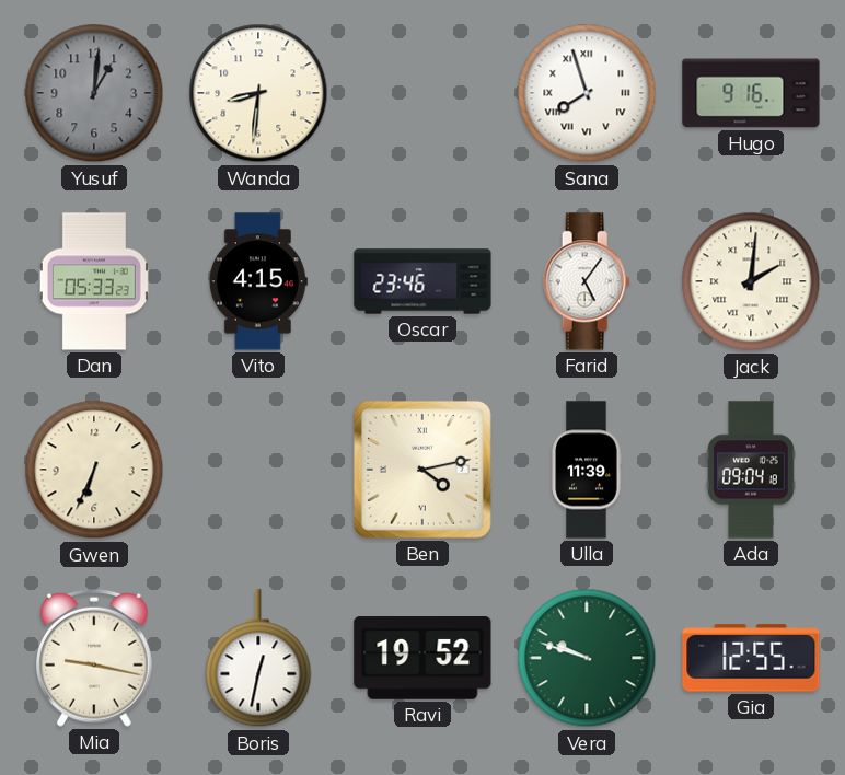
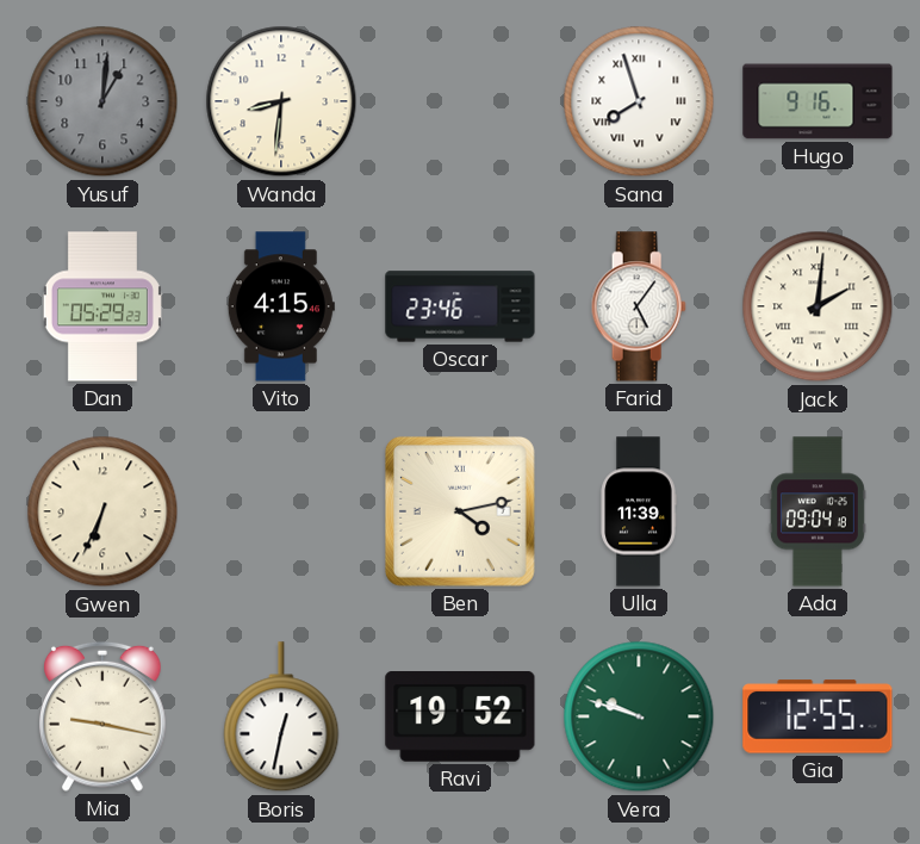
Dan: 05:33 -> 05:29 (102, 306)
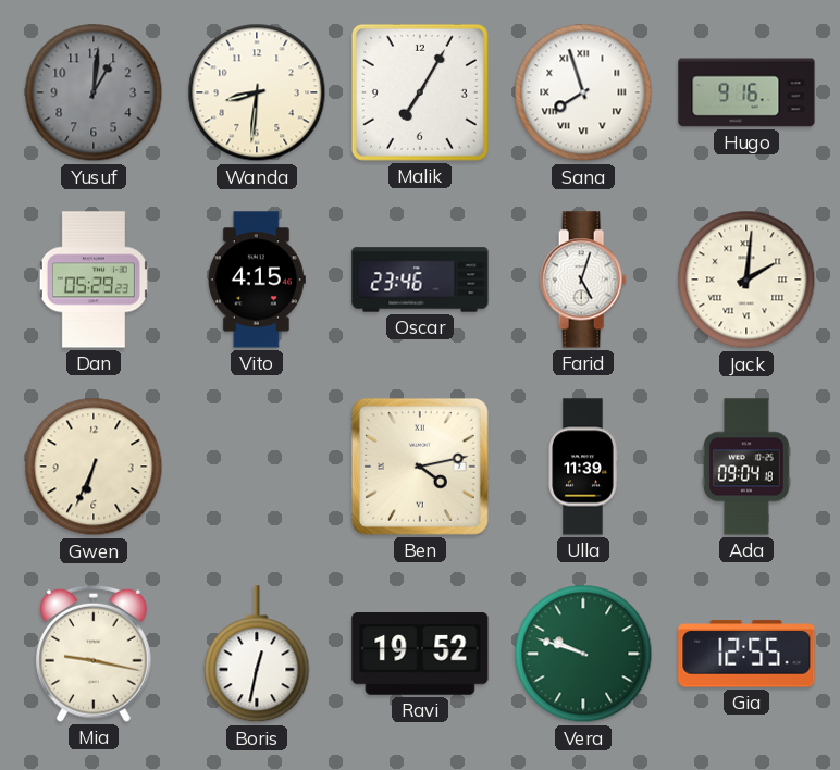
Malik: none -> 7:05 (420, 92)
Farid: 5:06 -> 5:03 (583, 280)
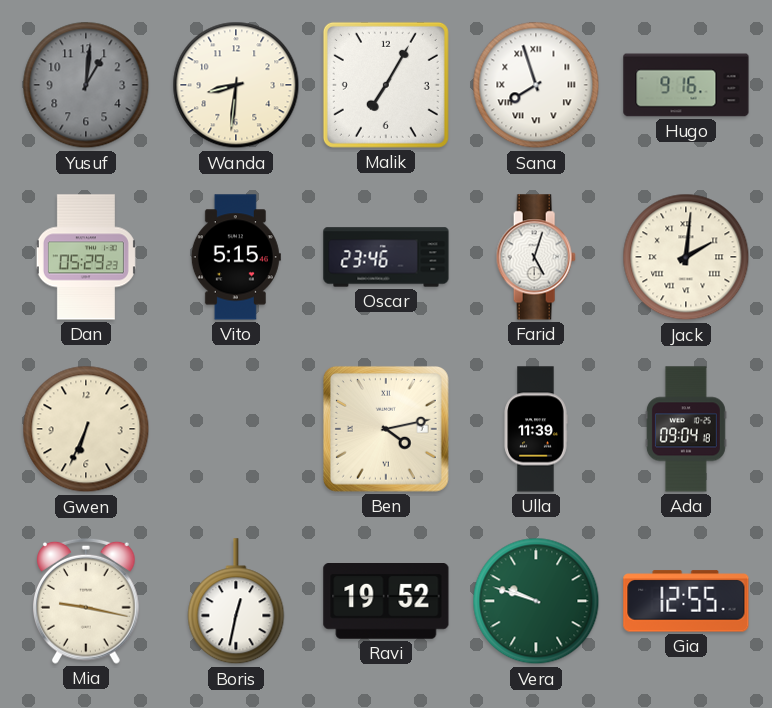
Vito: 4:15 -> 5:15 (236, 257)
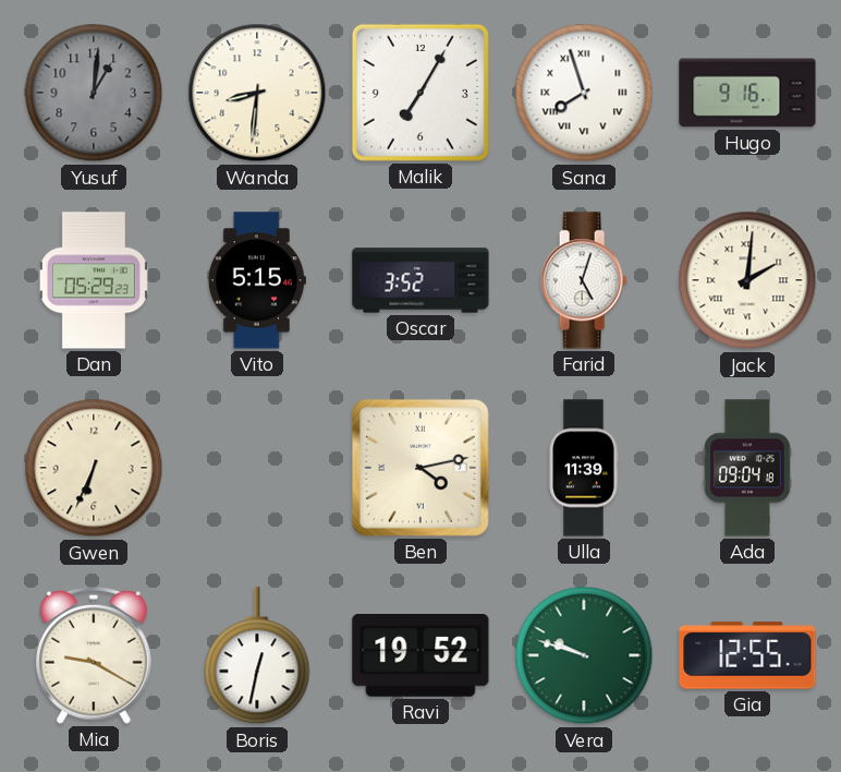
Oscar: 23:46 -> 3:52 (421, 280)
Mia: 9:17 -> 9:20 (95, 655)
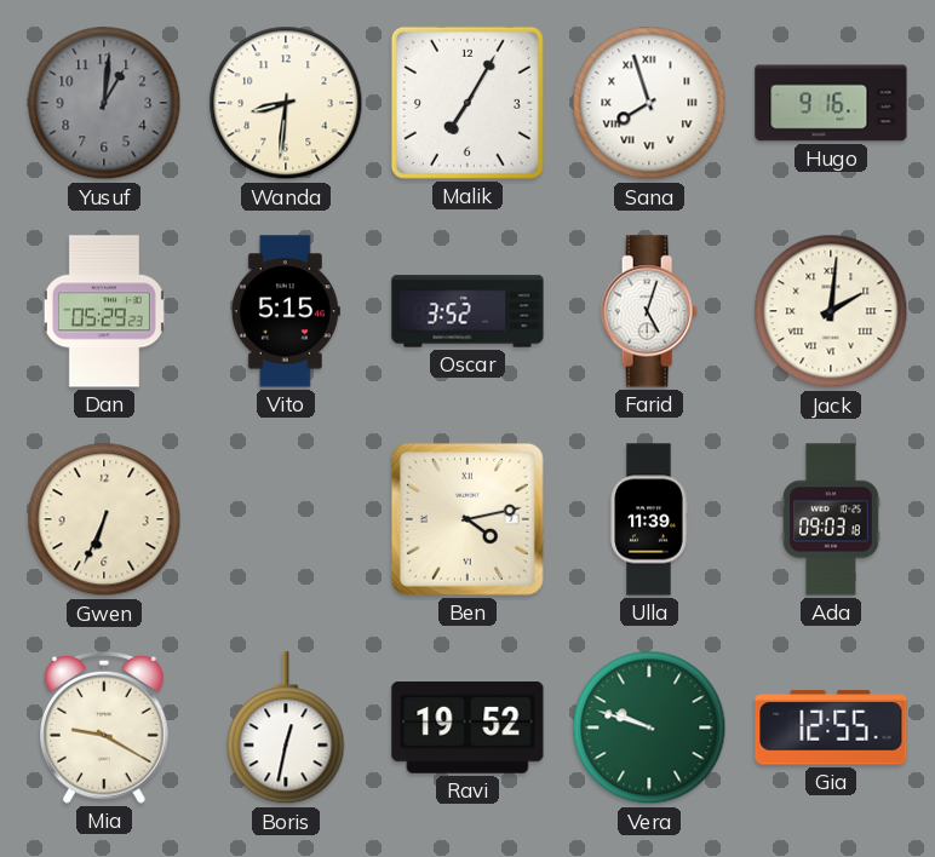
Ada: 09:04 -> 09:03 (831, 519)
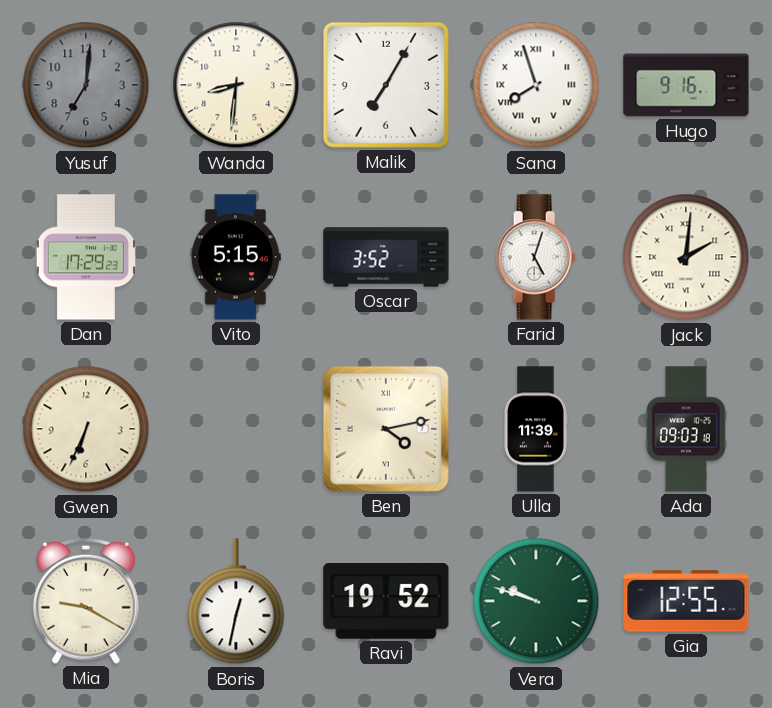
Yusuf: 1:01 -> 7:01 (86, 85)
Dan: 05:29 -> 17:29 (86, 257)
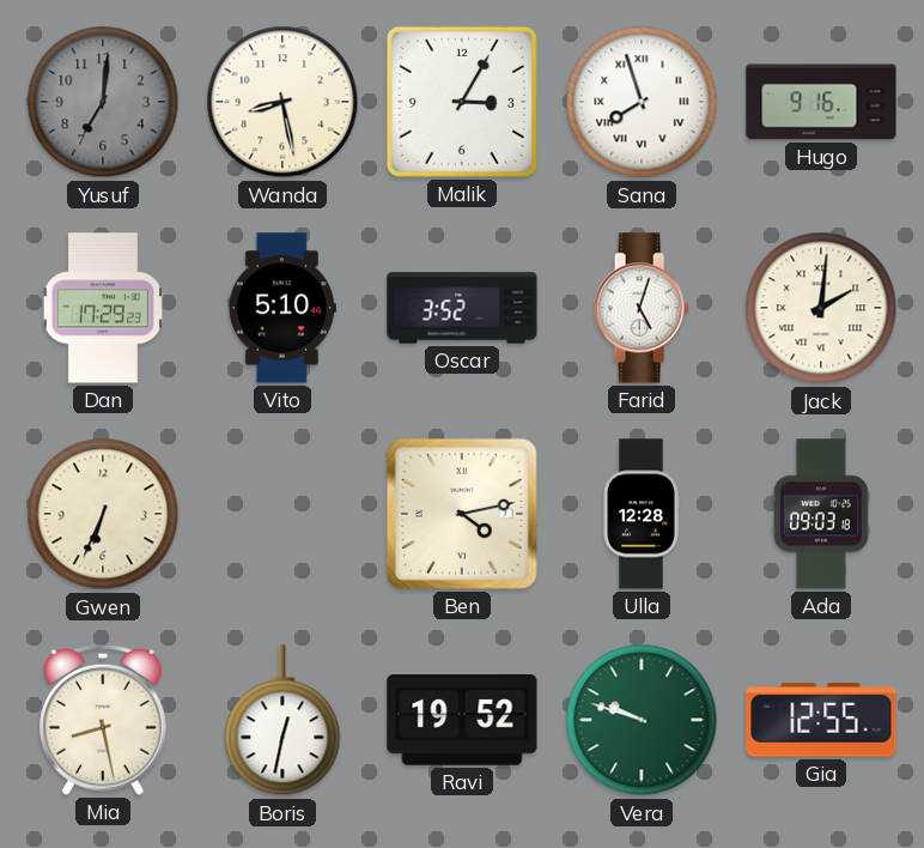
Wanda: 8:31 -> 8:28 (282, 102)
Malik: 7:05 -> 3:05 (462, 102)
Vito: 5:15 -> 5:10 (282, 308)
Ulla: 11:39 -> 12:28 (642, 514)
Mia: 9:20 -> 8:28 (104, 720)
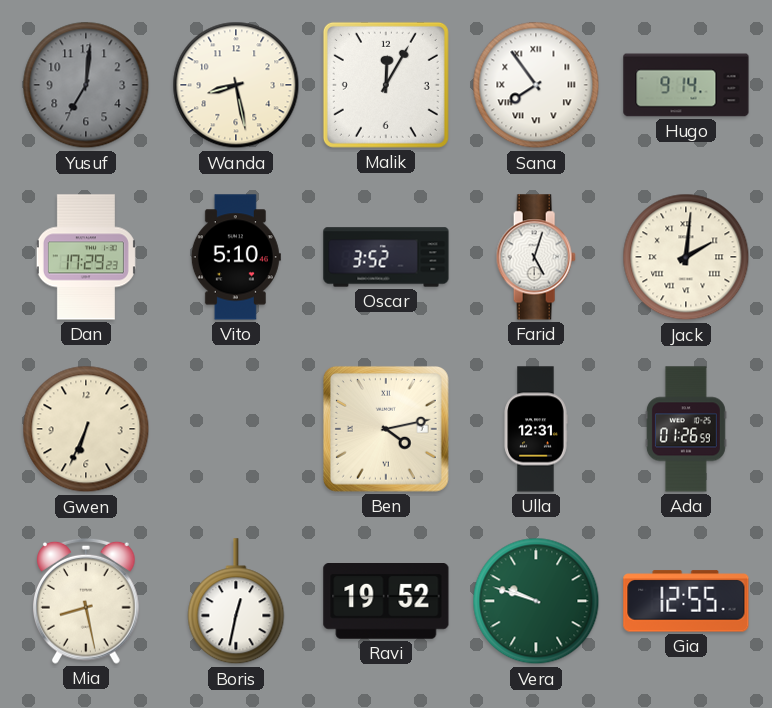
Malik: 3:05 -> 12:05 (386, 85)
Sana: 7:57 -> 7:54 (536, 85)
Hugo: 9:16 -> 9:14 (686, 85)
Ulla: 12:28 -> 12:31 (536, 429)
Ada: 09:03 -> 01:26 (686, 429)
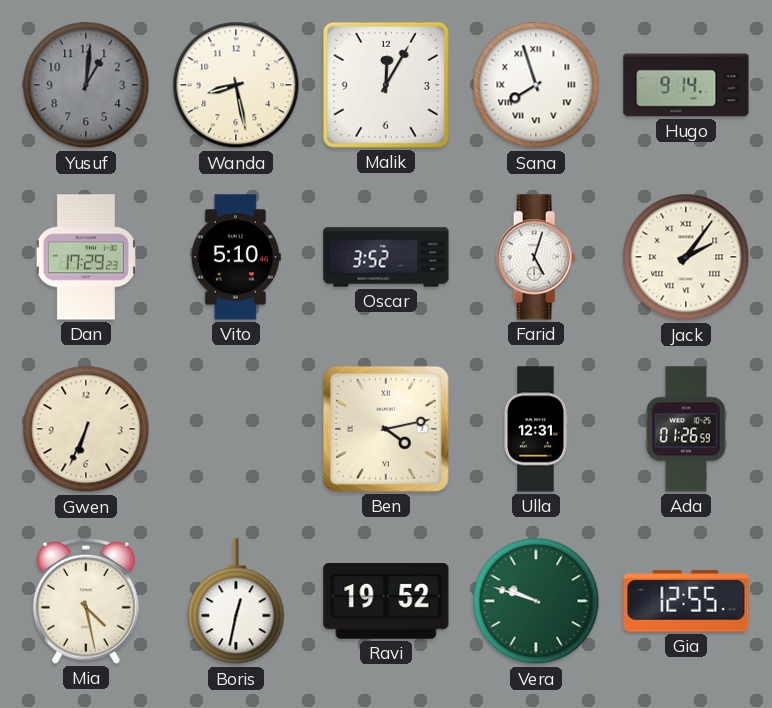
Yusuf: 7:01 -> 1:01 (86, 85)
Sana: 7:54 -> 7:57 (536, 85)
Jack: 2:01 -> 2:06 (686, 257)
Mia: 8:28 -> 4:28 (87, 601)
